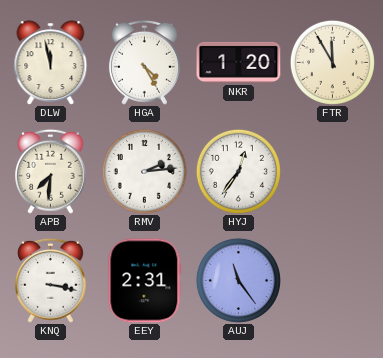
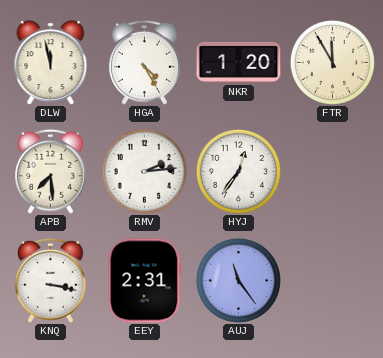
APB: 7:31 -> 7:29 (50, 171)
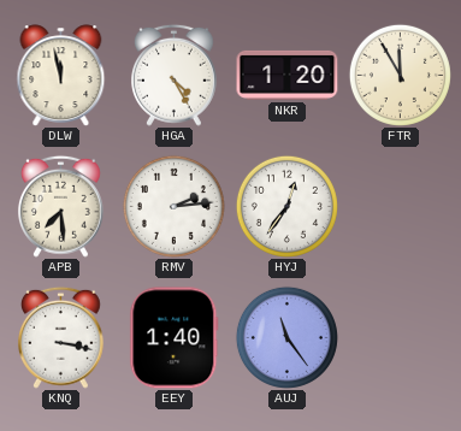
EEY: 2:31 -> 1:40 (175, 338)
